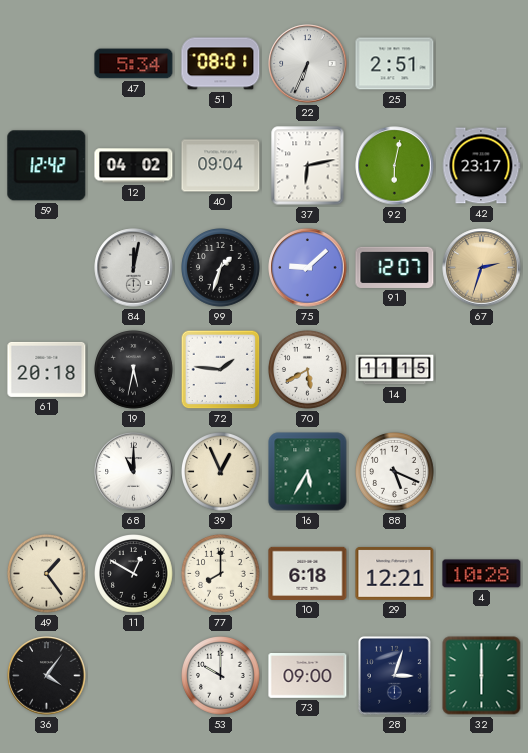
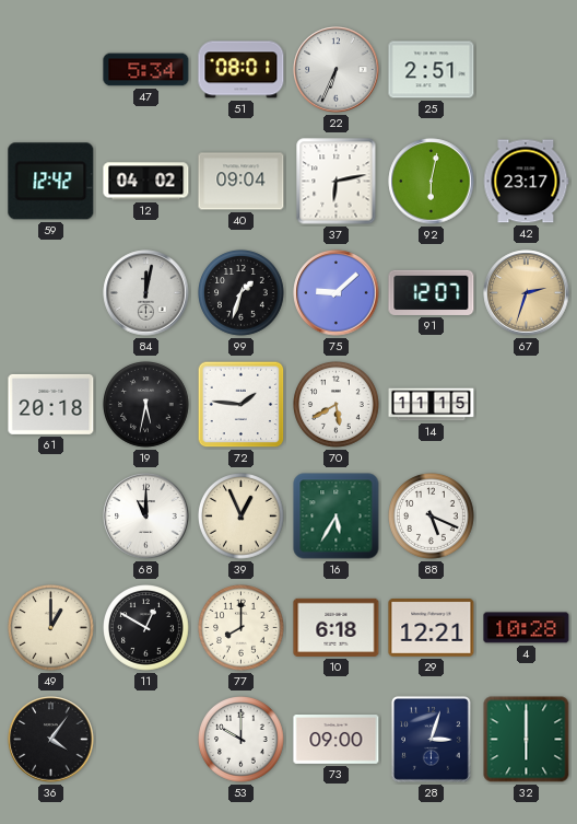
49: 1:24 -> 1:00 (51, 628)
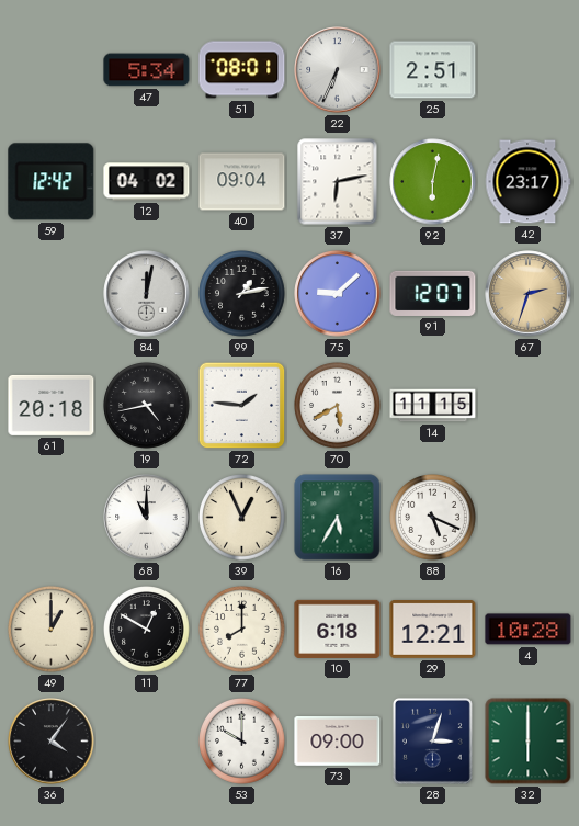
99: 1:33 -> 1:13 (242, 294)
19: 5:32 -> 4:43 (147, 406)
